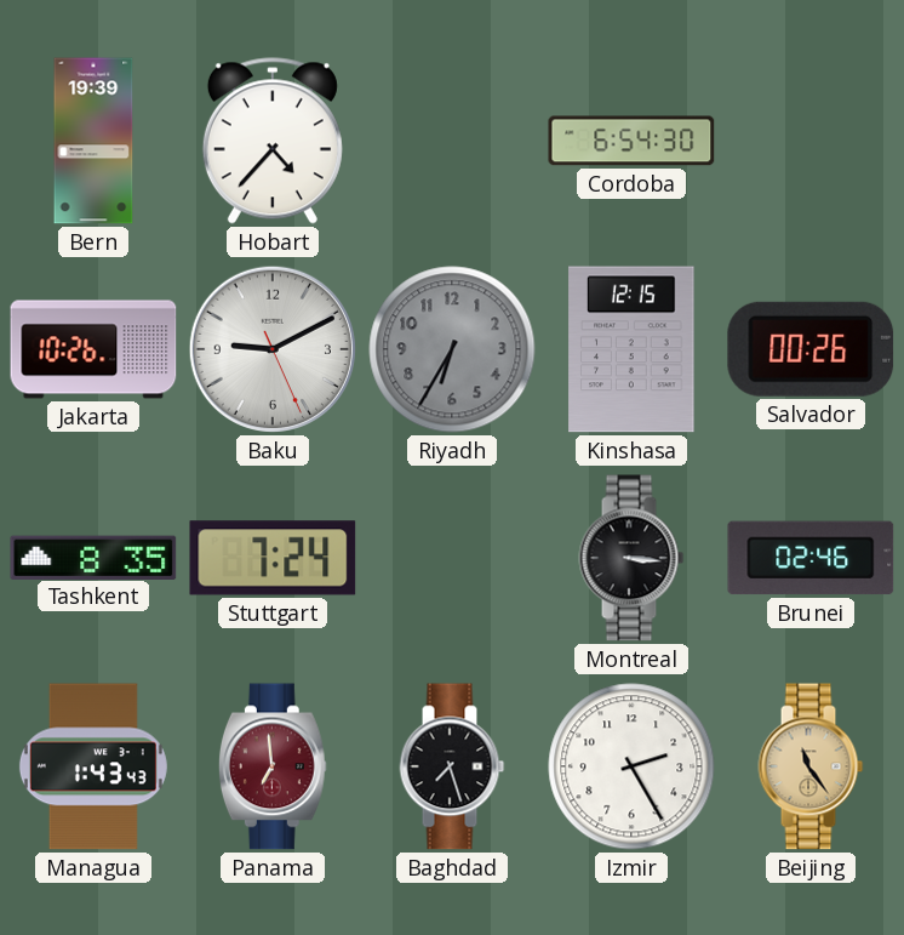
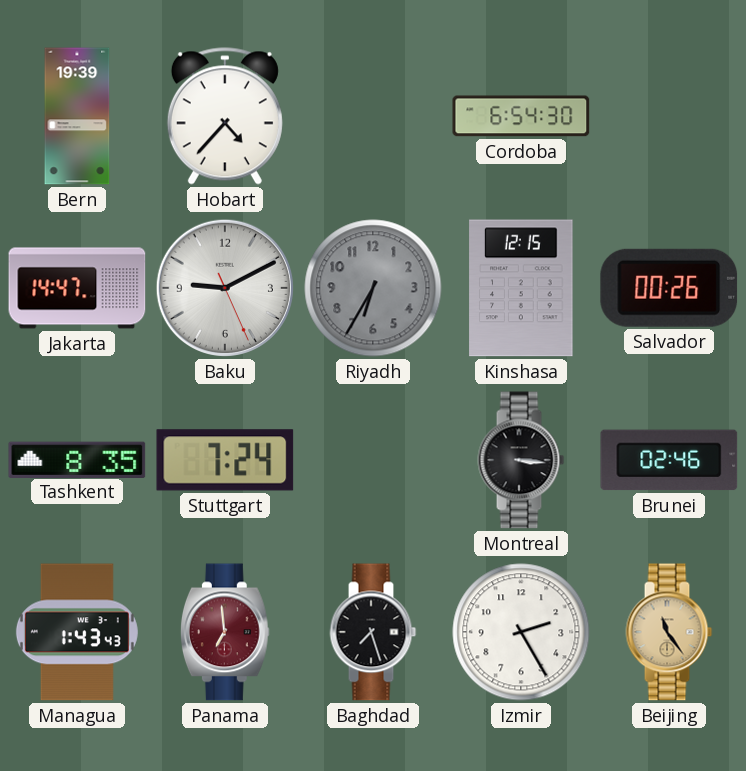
Jakarta: 10:26 -> 14:47 (77, 288)
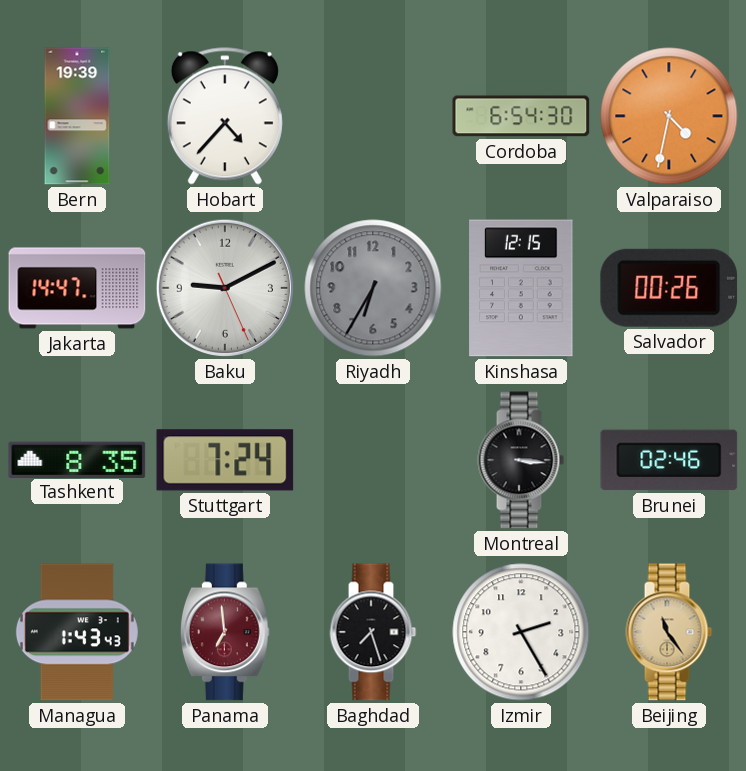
Valparaiso: none -> 4:32 (669, 116)
